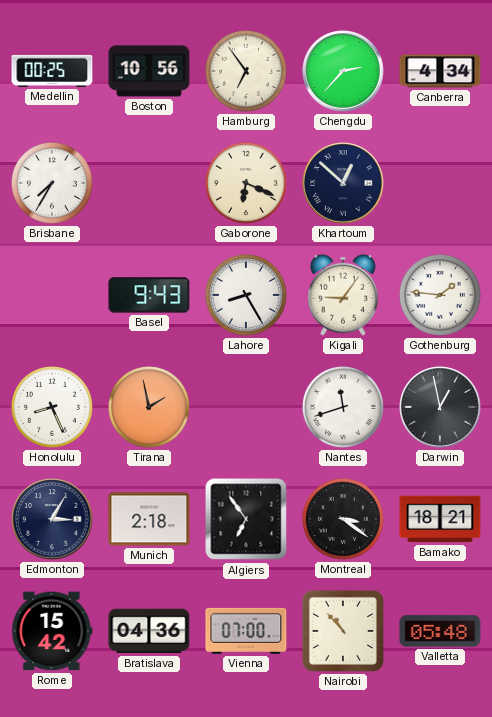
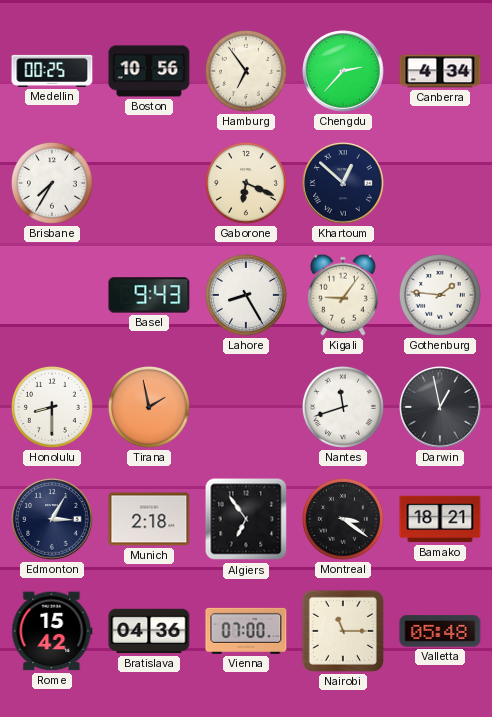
Honolulu: 8:26 -> 8:30 (52, 407)
Nairobi: 10:53 -> 11:15 (343, 631)
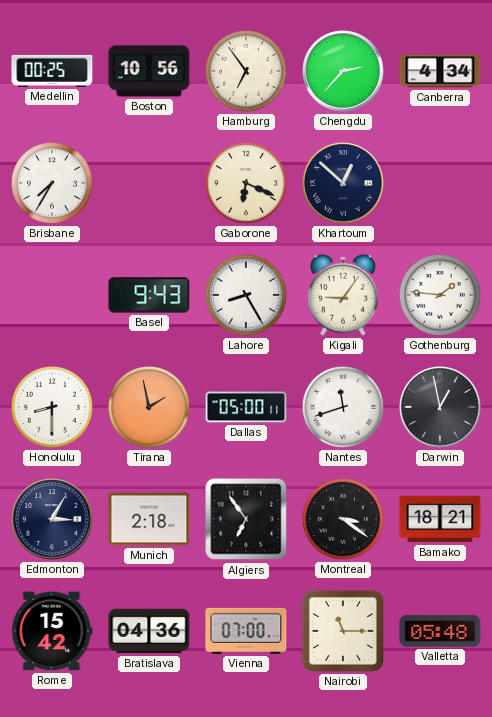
Dallas: none -> 05:00 (246, 407)
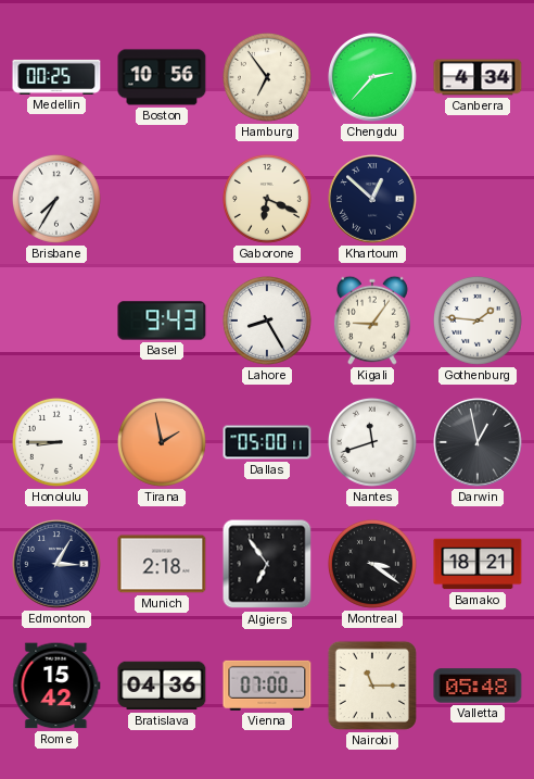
Honolulu: 8:30 -> 8:45 (56, 442)
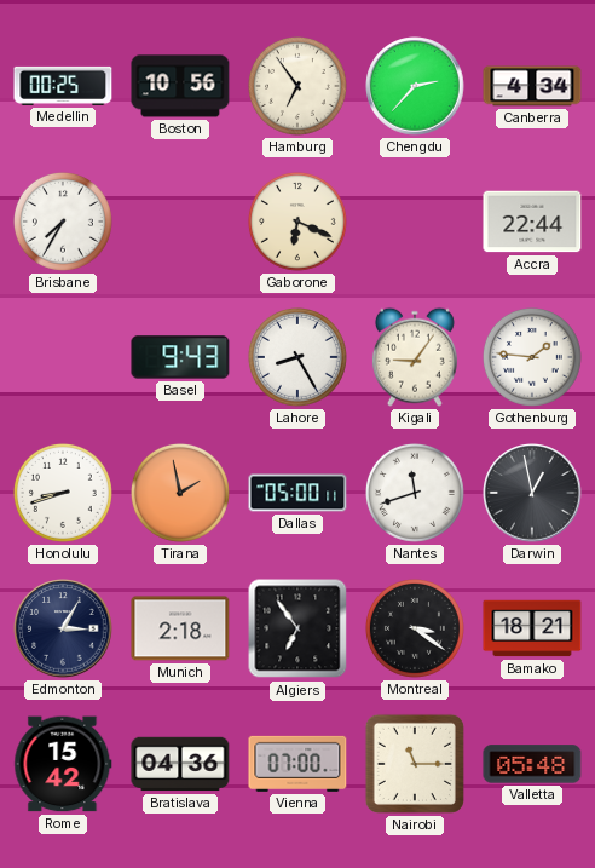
Khartoum: 12:52 -> none (372, 199)
Accra: none -> 22:44 (532, 222)
Honolulu: 8:45 -> 8:42 (63, 493)
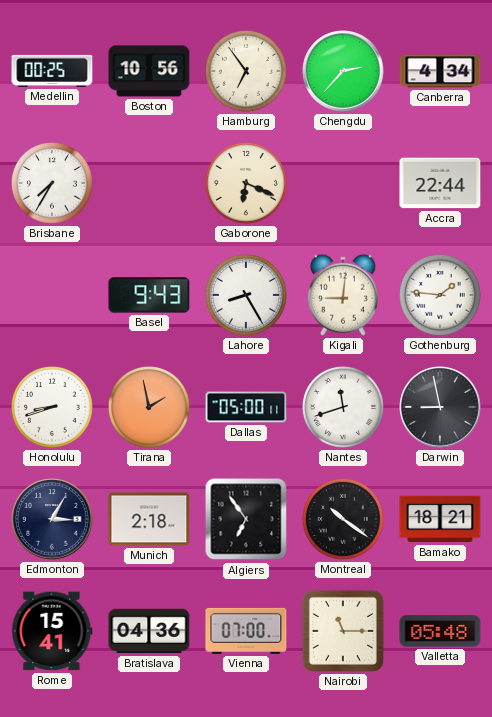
Kigali: 9:06 -> 9:01 (343, 295)
Darwin: 12:58 -> 8:58 (440, 407)
Montreal: 3:21 -> 10:21 (343, 519)
Rome: 15:42 -> 15:41 (52, 631)
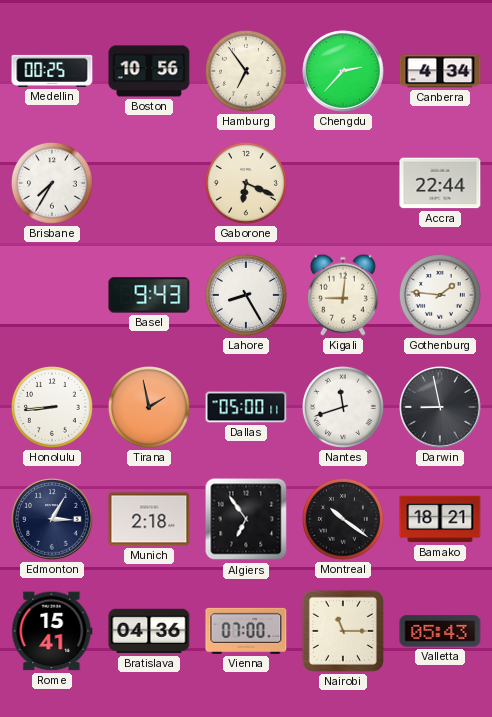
Honolulu: 8:42 -> 8:44 (52, 407)
Valletta: 05:48 -> 05:43 (440, 631)
